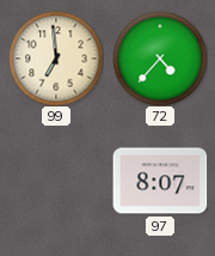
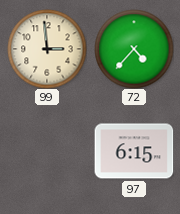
99: 6:59 -> 2:59 (47, 49)
97: 8:07 -> 6:15 (134, 151)
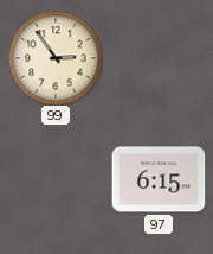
99: 2:59 -> 2:54 (56, 58)
72: 4:37 -> none (134, 49)
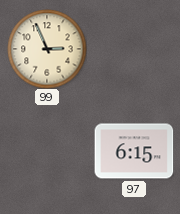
99: 2:54 -> 2:56 (47, 49)
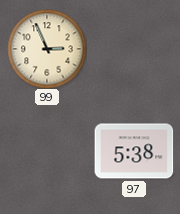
97: 6:15 -> 5:38 (134, 151)
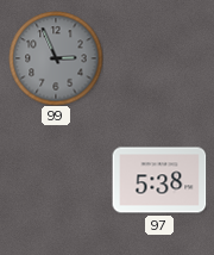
99 dial: cream -> grey (56, 58)
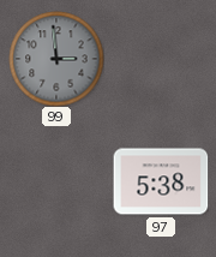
99: 2:56 -> 2:59 (56, 59)
